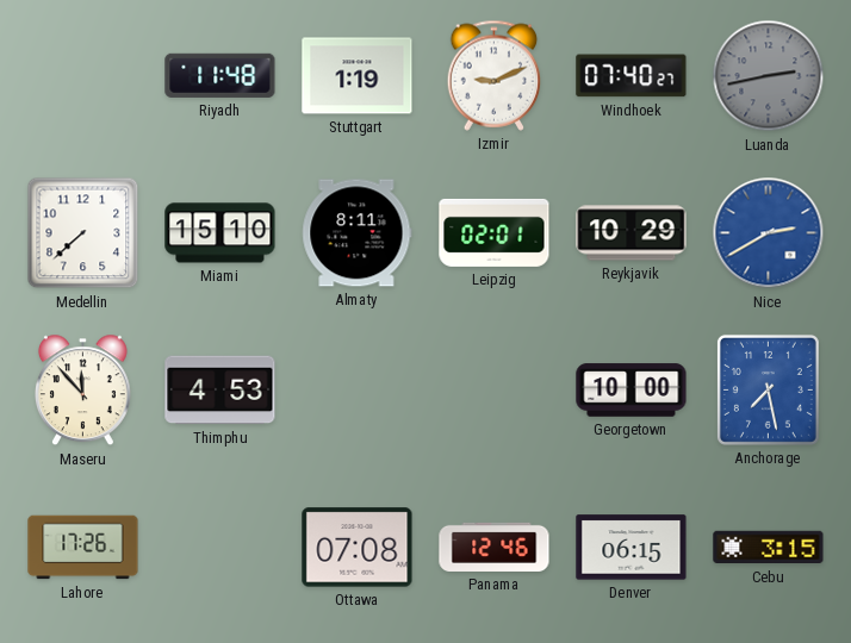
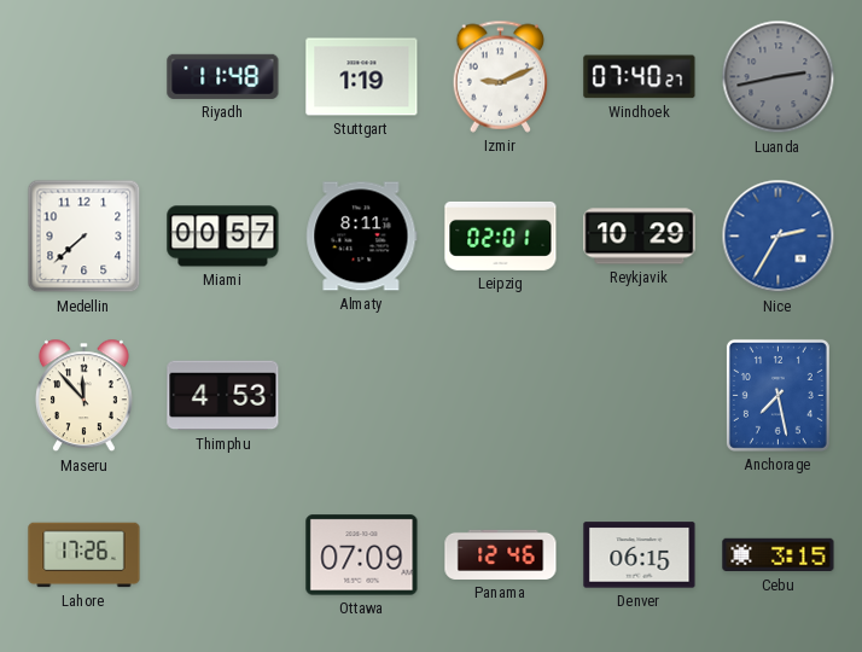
Miami: 15:10 -> 00:57 (223, 237)
Nice: 2:40 -> 2:35 (779, 237)
Georgetown: 10:00 -> none (632, 391)
Ottawa: 07:08 -> 07:09 (362, 555)
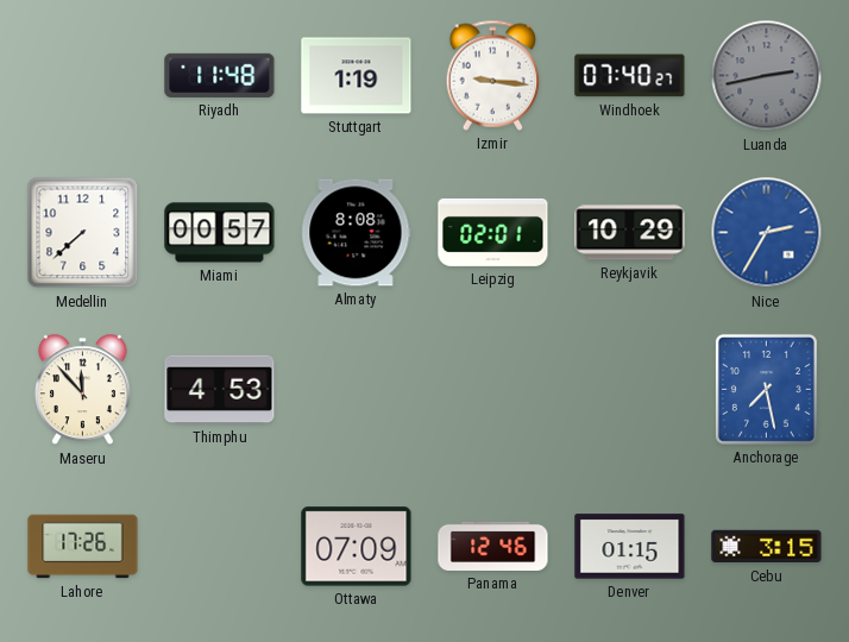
Izmir: 9:11 -> 9:16 (493, 75)
Almaty: 8:11 -> 8:08 (357, 233)
Denver: 06:15 -> 01:15 (630, 547)
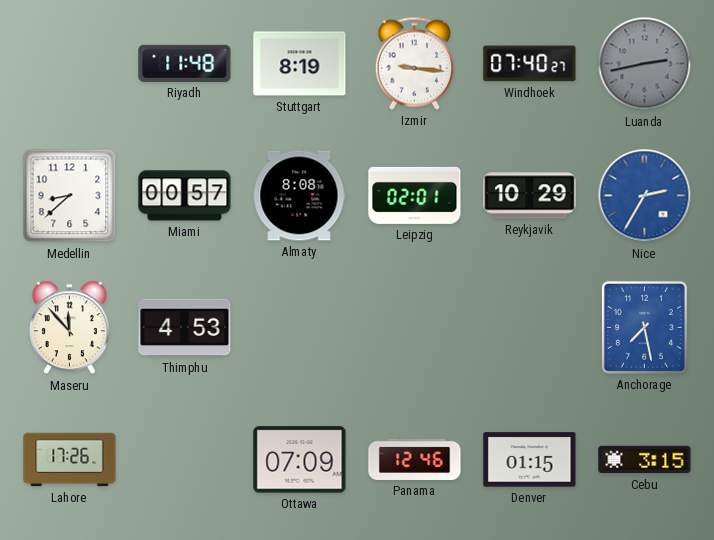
Stuttgart: 1:19 -> 8:19 (300, 64)
Medellin: 7:38 -> 8:38 (70, 196)
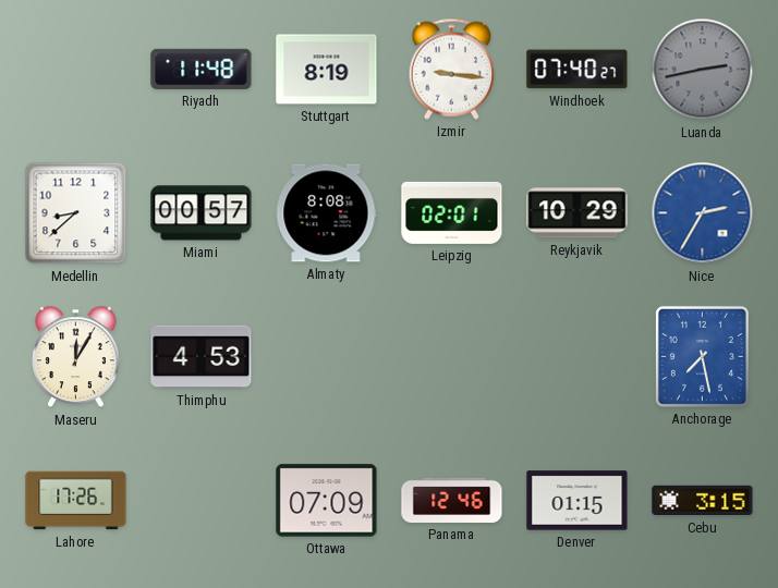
Maseru: 11:53 -> 12:05 (75, 357)
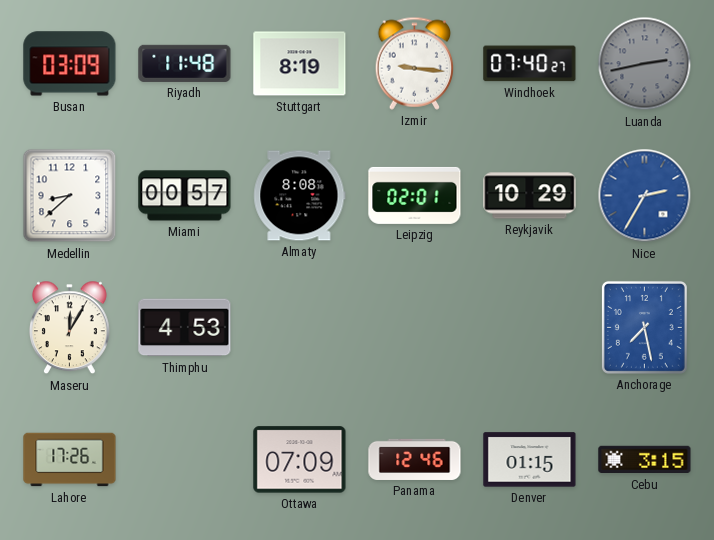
Busan: none -> 03:09 (70, 64)
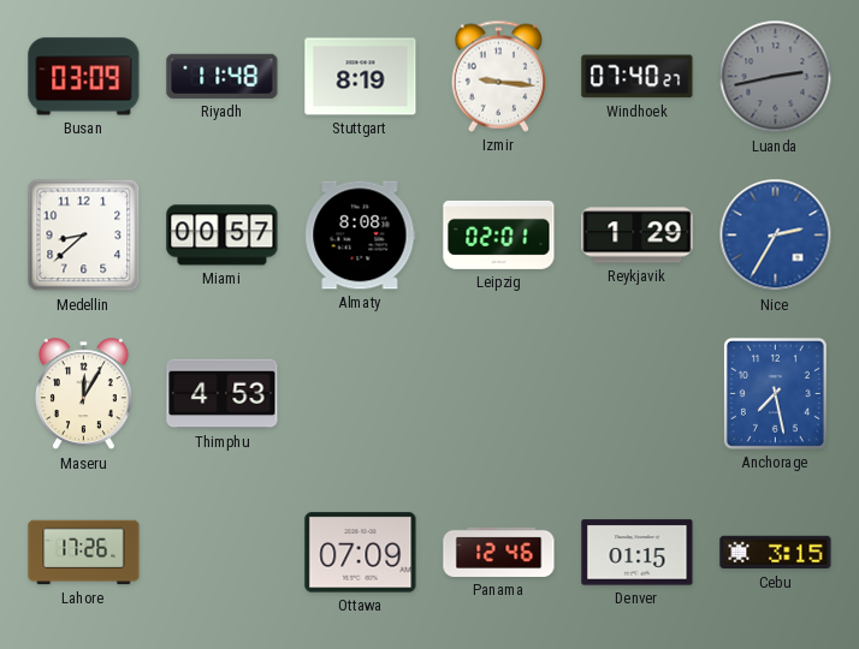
Reykjavik: 10:29 -> 1:29 (638, 236)
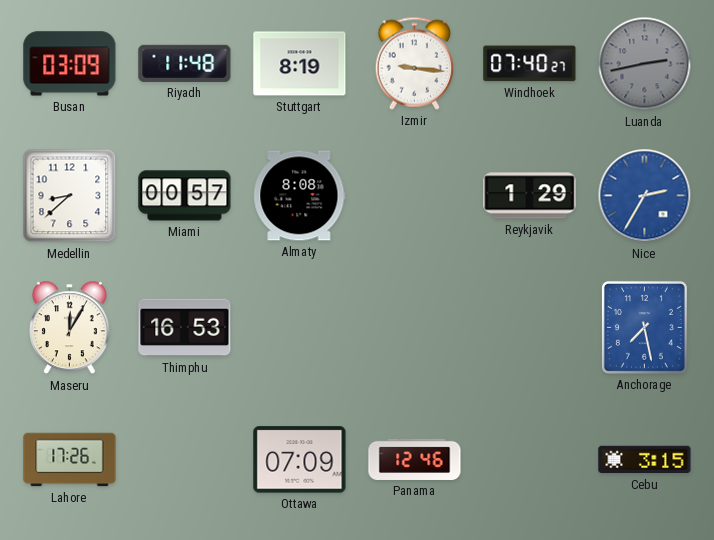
Leipzig: 02:01 -> none (499, 234)
Thimphu: 4:53 -> 16:53 (185, 328)
Denver: 01:15 -> none (638, 553)
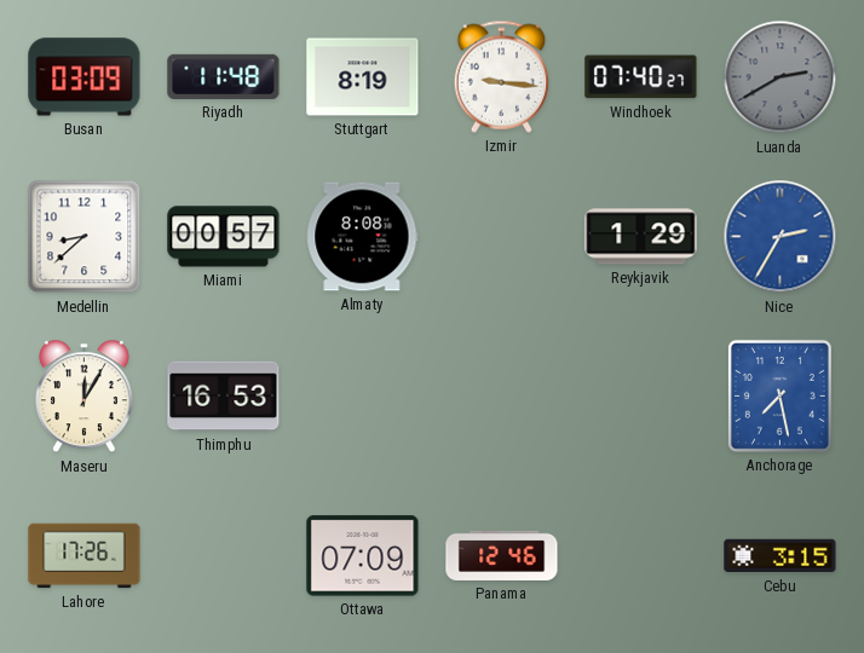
Luanda: 2:43 -> 2:40 (781, 77)
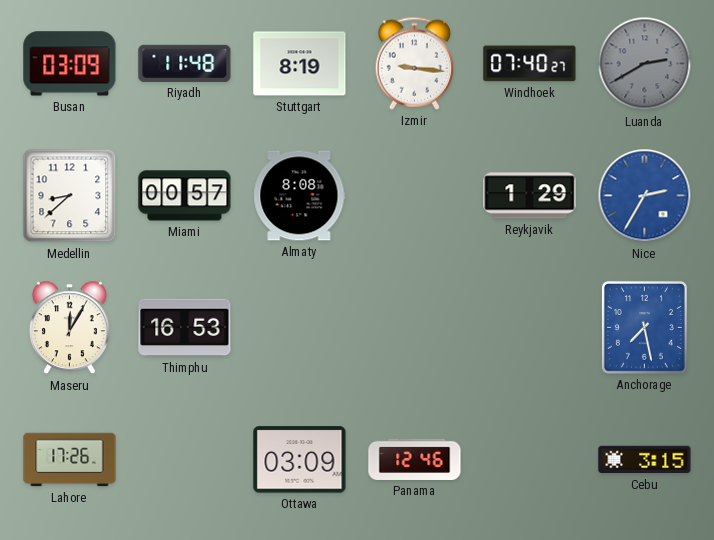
Ottawa: 07:09 -> 03:09 (300, 460)
